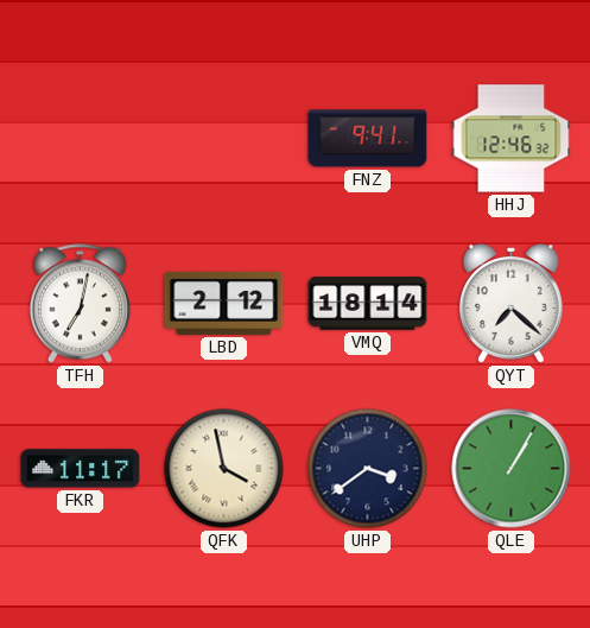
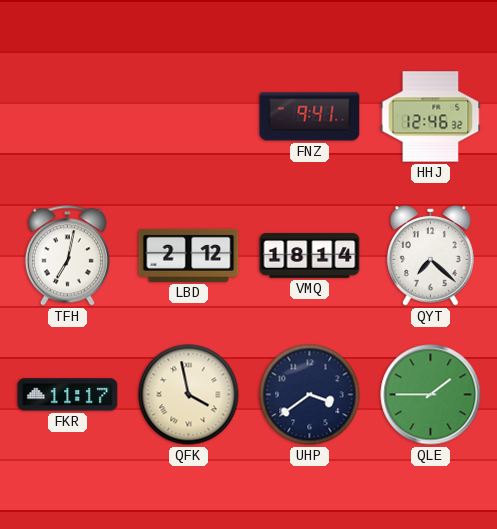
QLE: 1:05 -> 1:45 (431, 395)
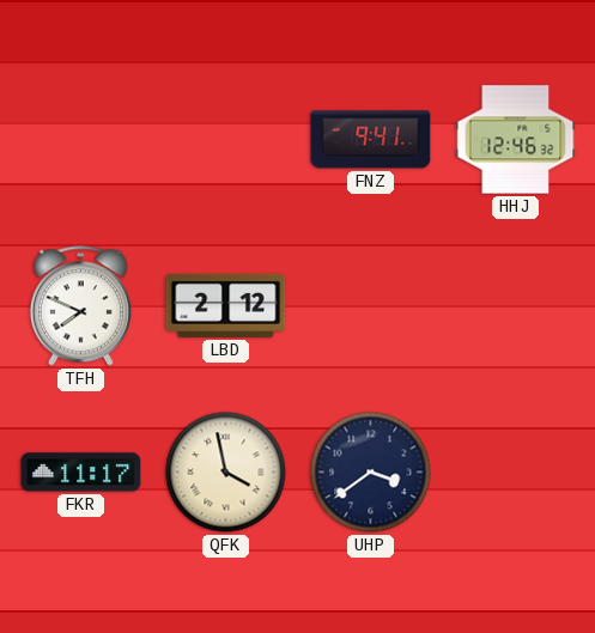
TFH: 7:02 -> 7:49 (80, 306)
VMQ: 18:14 -> none (310, 256)
QYT: 7:22 -> none (431, 256)
QLE: 1:45 -> none (431, 395)
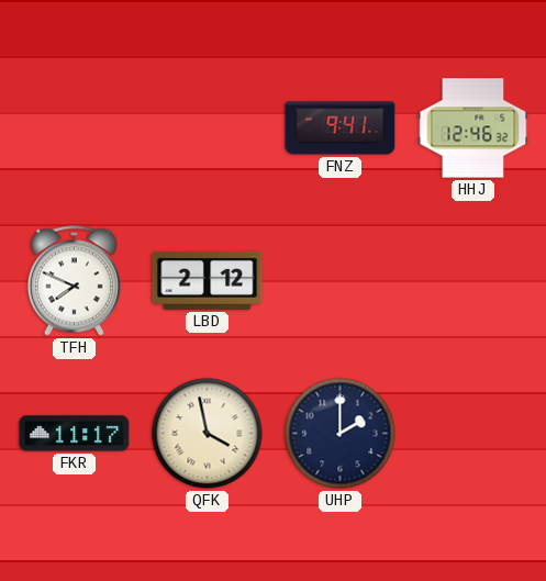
UHP: 3:39 -> 2:00 (341, 434)
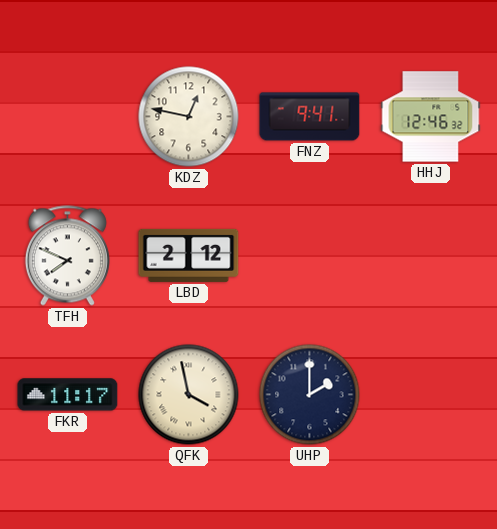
KDZ: none -> 12:47 (189, 117)
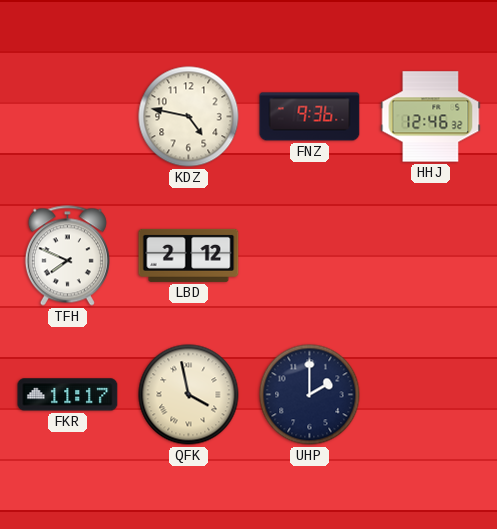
KDZ: 12:47 -> 4:47 (189, 117)
FNZ: 9:41 -> 9:36 (310, 117)
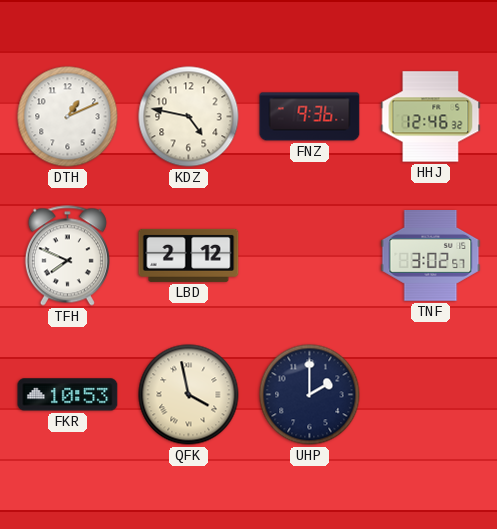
DTH: none -> 1:11 (68, 117)
TNF: none -> 3:02 (431, 256)
FKR: 11:17 -> 10:53 (68, 395)
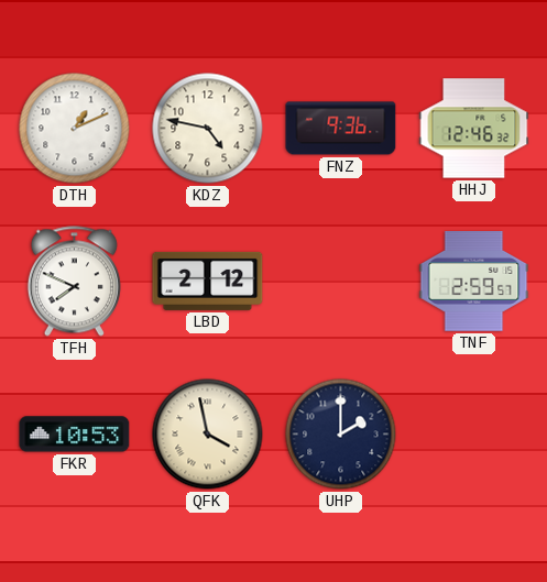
TNF: 3:02 -> 2:59 (474, 282)
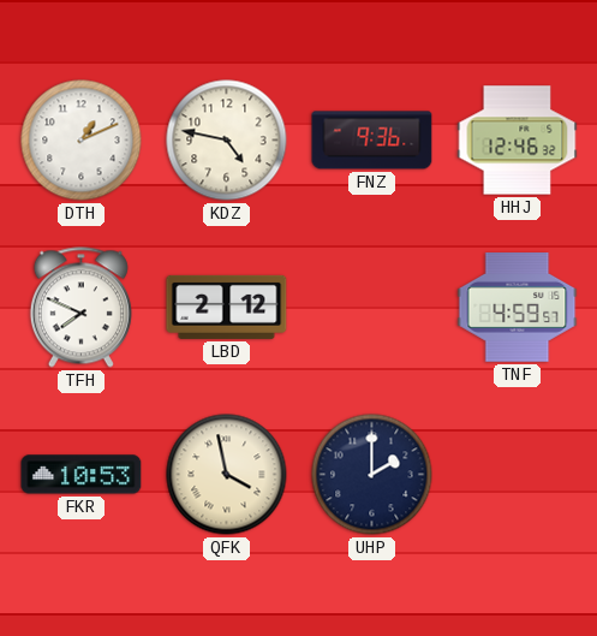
TNF: 2:59 -> 4:59 (518, 308)
